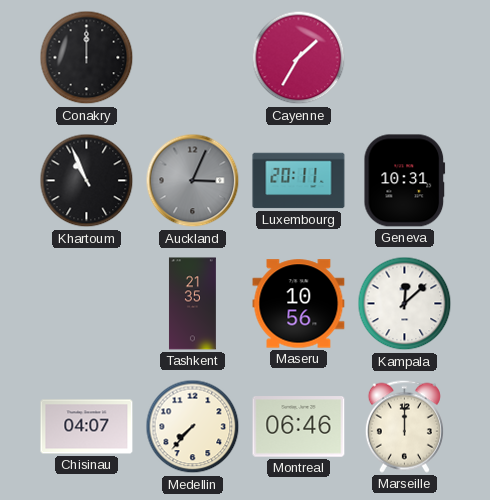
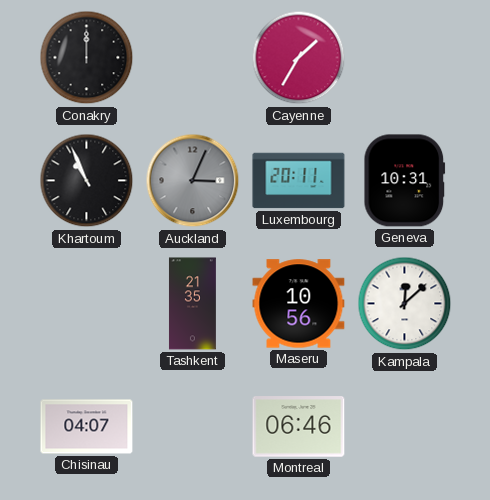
Medellin: 7:37 -> none (193, 427)
Marseille: 12:00 -> none (404, 426)
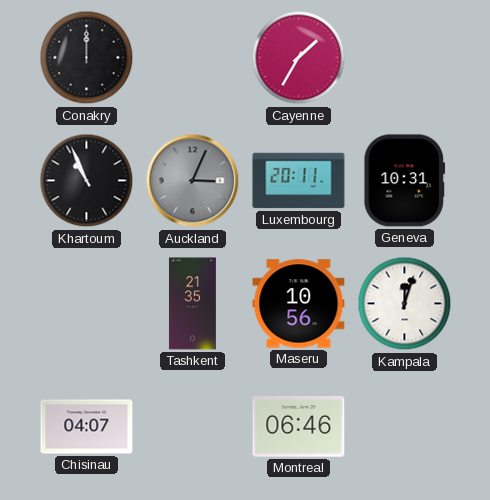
Kampala: 12:08 -> 12:03 (405, 304)
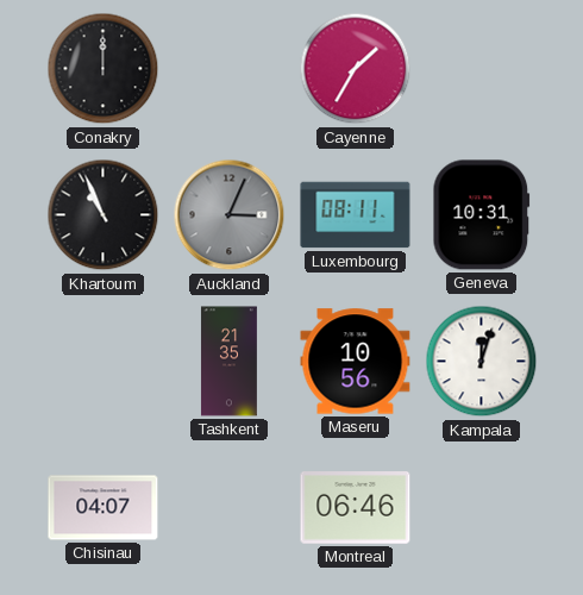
Luxembourg: 20:11 -> 08:11 (356, 215)
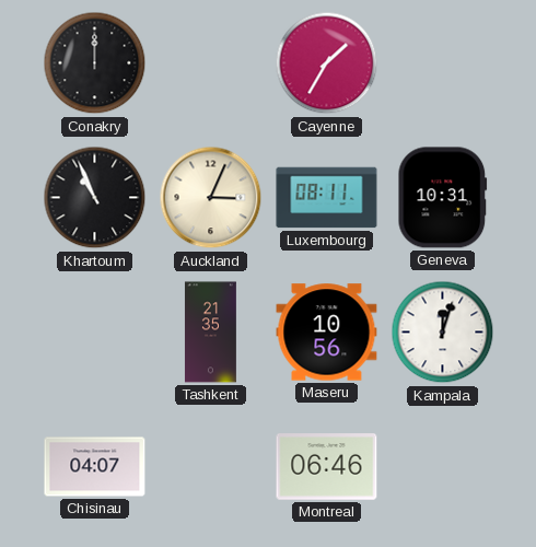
Auckland dial: grey -> cream (211, 198)
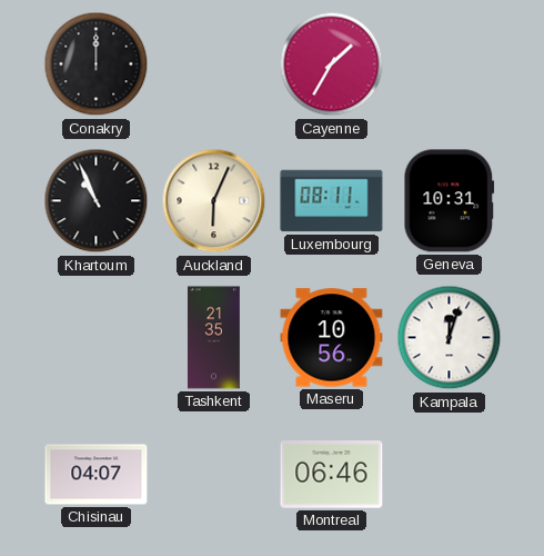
Auckland: 3:04 -> 6:04 (214, 201)
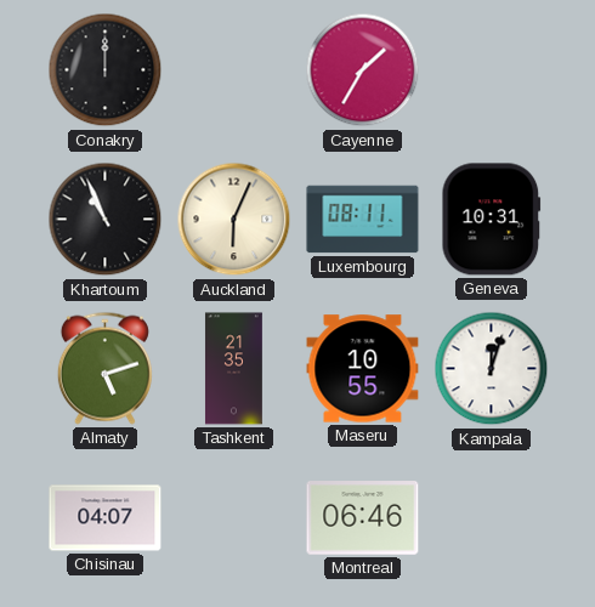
Almaty: none -> 5:12 (104, 368)
Maseru: 10:56 -> 10:55 (363, 369)
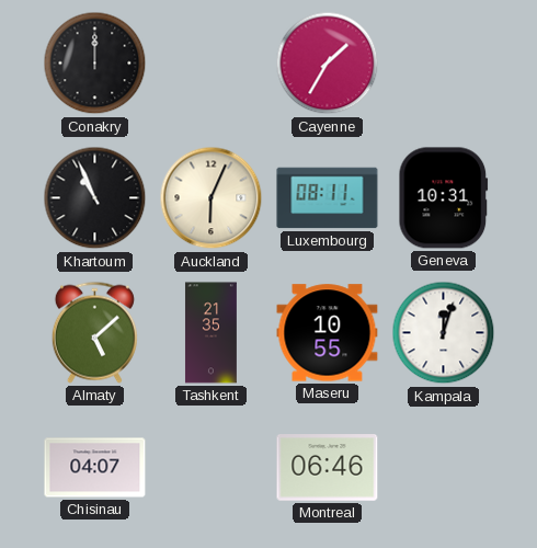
Almaty: 5:12 -> 5:08 (94, 332)
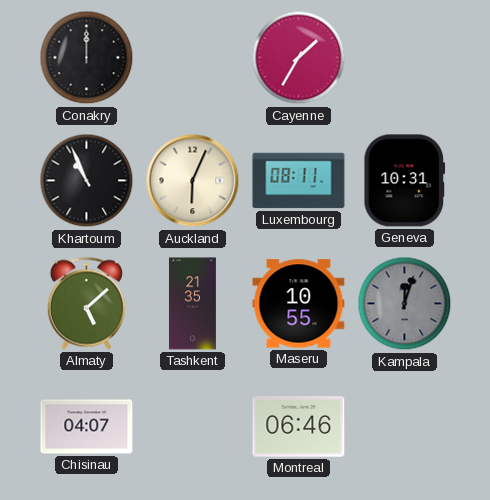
Kampala dial: white -> grey (405, 304)
